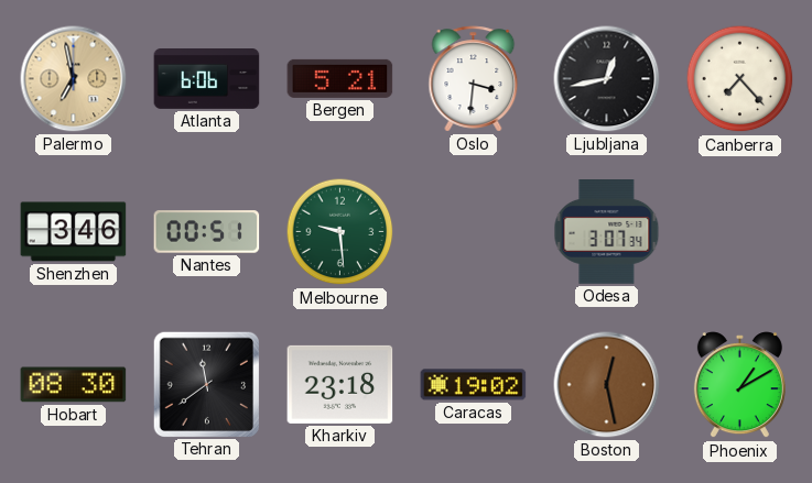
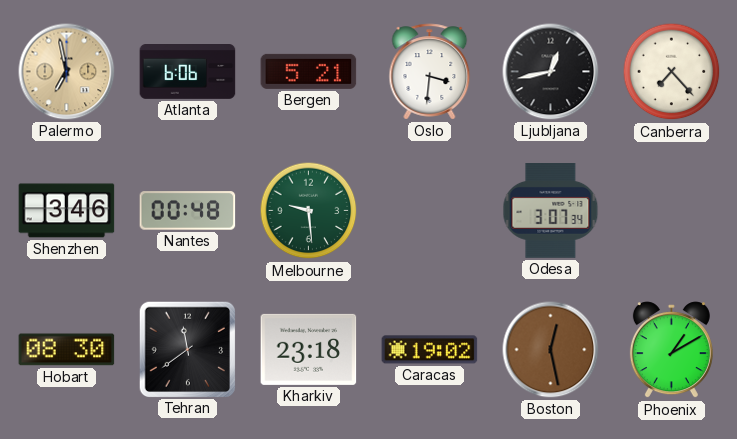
Nantes: 00:51 -> 00:48 (188, 211)
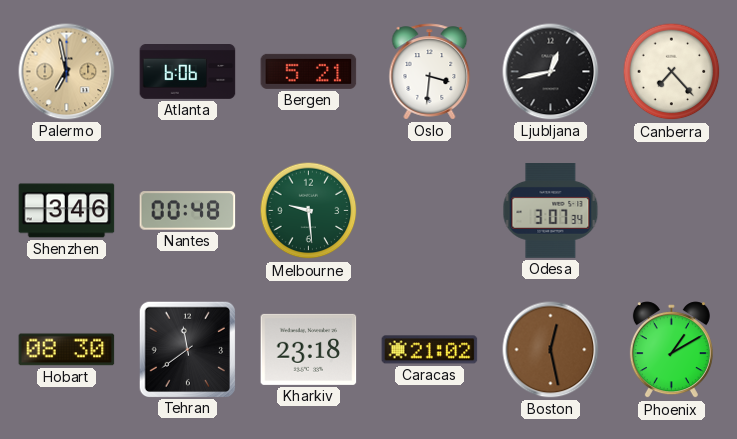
Caracas: 19:02 -> 21:02 (430, 350)
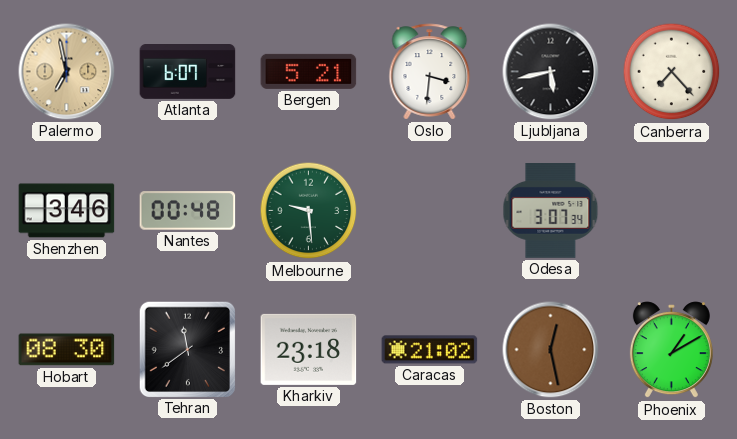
Atlanta: 6:06 -> 6:07 (188, 72)
Ljubljana: 12:43 -> 5:43 (551, 72)
